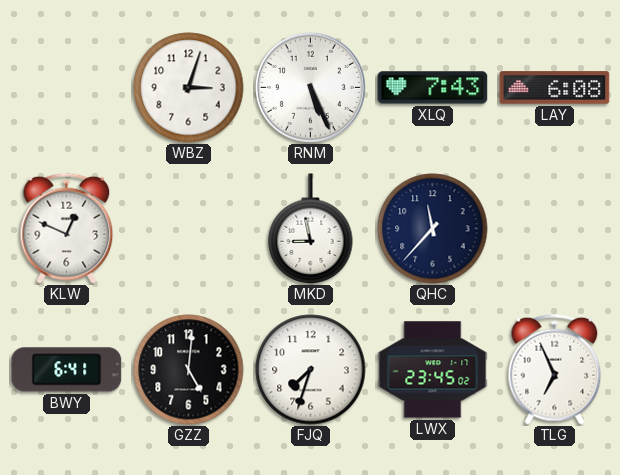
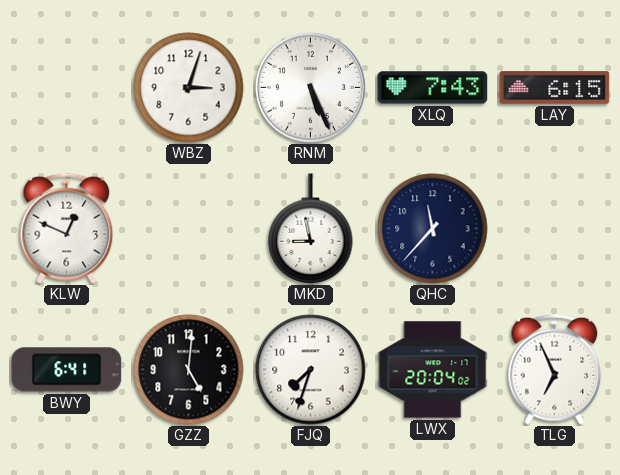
LAY: 6:08 -> 6:15 (555, 88)
LWX: 23:45 -> 20:04 (433, 370)
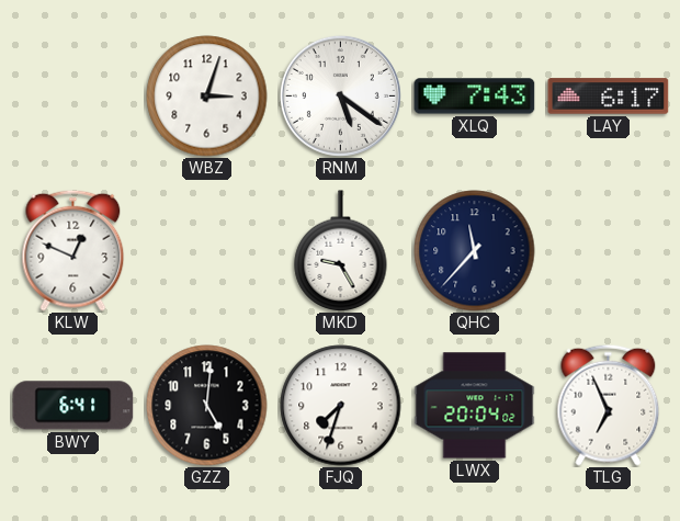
RNM: 5:26 -> 5:21 (340, 95)
LAY: 6:15 -> 6:17 (609, 97)
MKD: 8:58 -> 9:25 (341, 251)
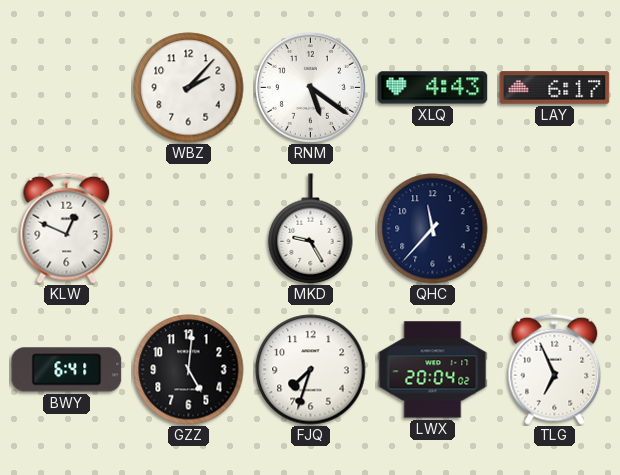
WBZ: 3:03 -> 2:07 (189, 88)
XLQ: 7:43 -> 4:43 (433, 88)
